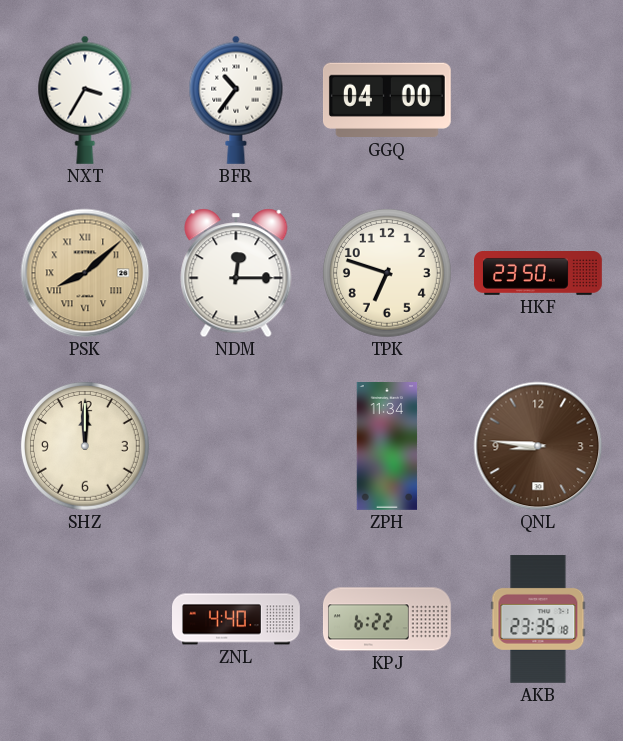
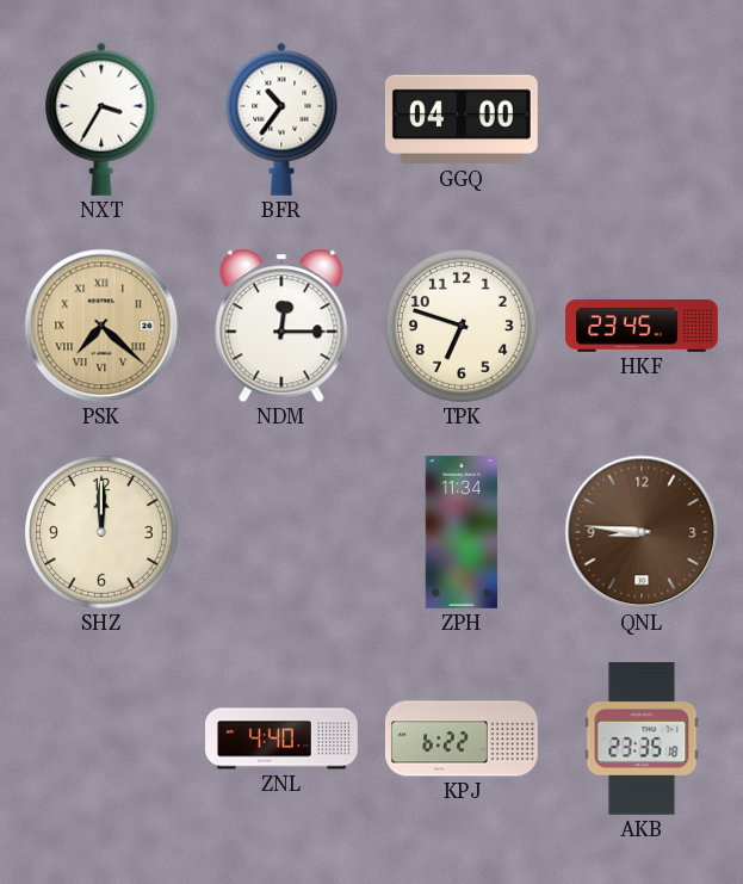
PSK: 8:08 -> 7:22 (101, 326)
HKF: 23:50 -> 23:45 (643, 327)
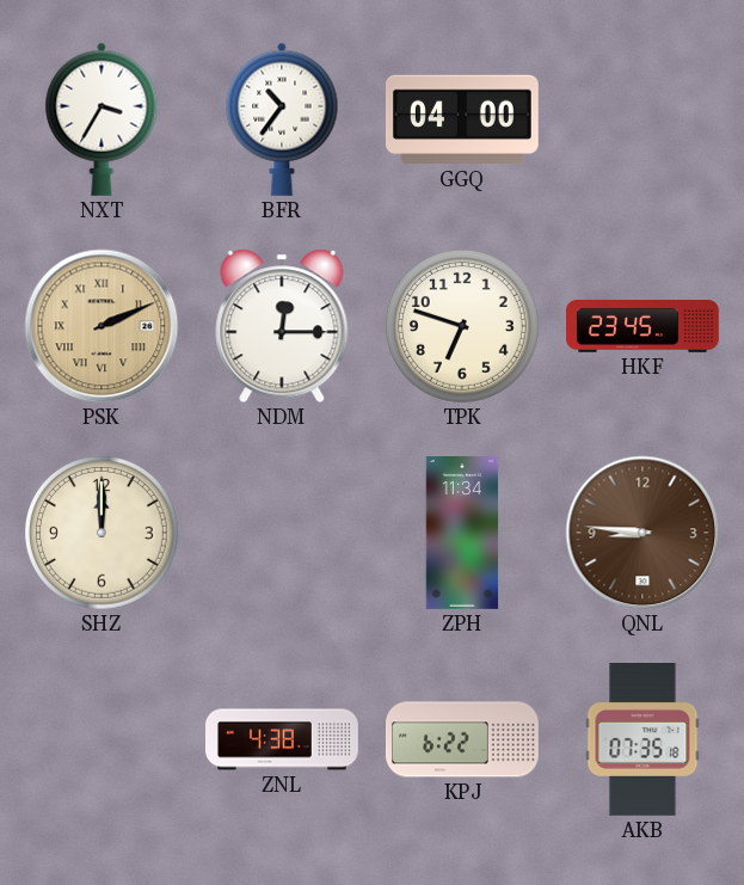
PSK: 7:22 -> 2:11 (102, 326)
ZNL: 4:40 -> 4:38 (283, 739)
AKB: 23:35 -> 07:35 (642, 740)
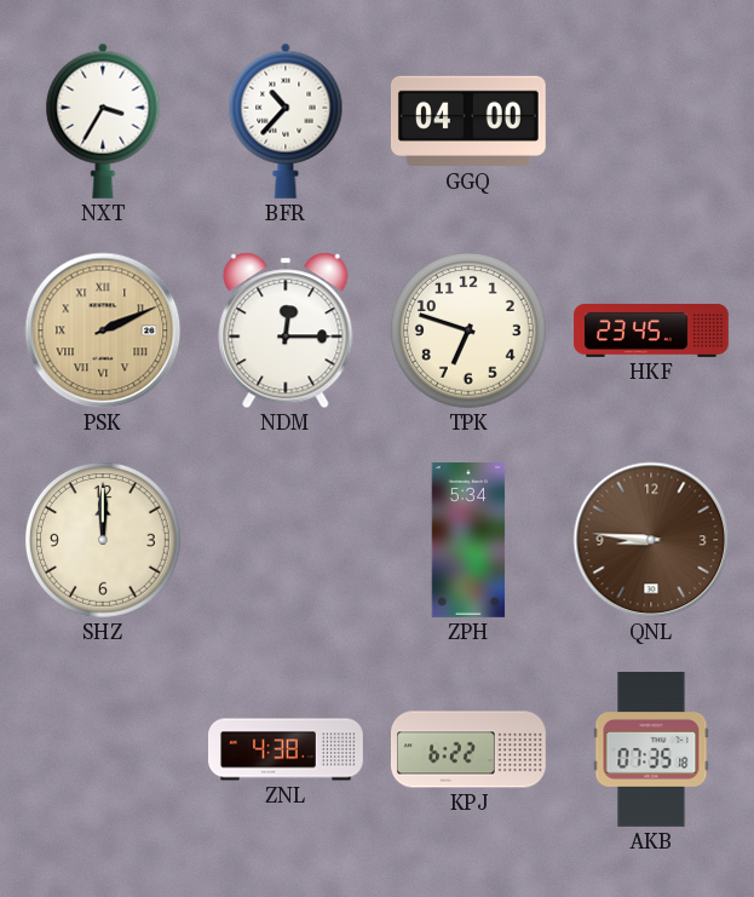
BFR: 10:36 -> 10:37 (286, 121)
ZPH: 11:34 -> 5:34 (468, 541)
